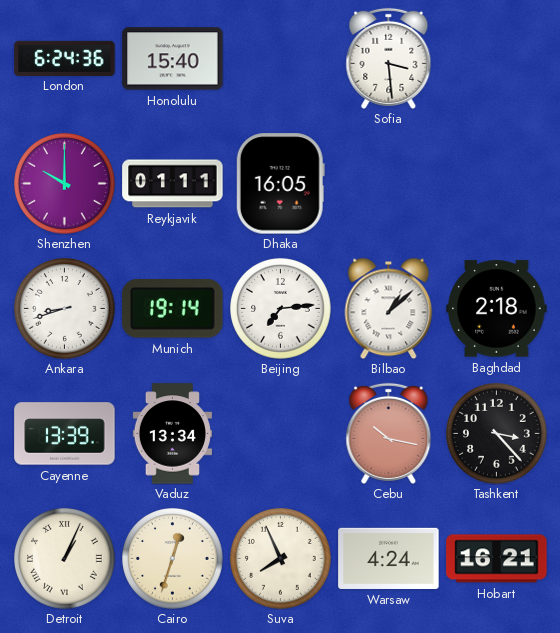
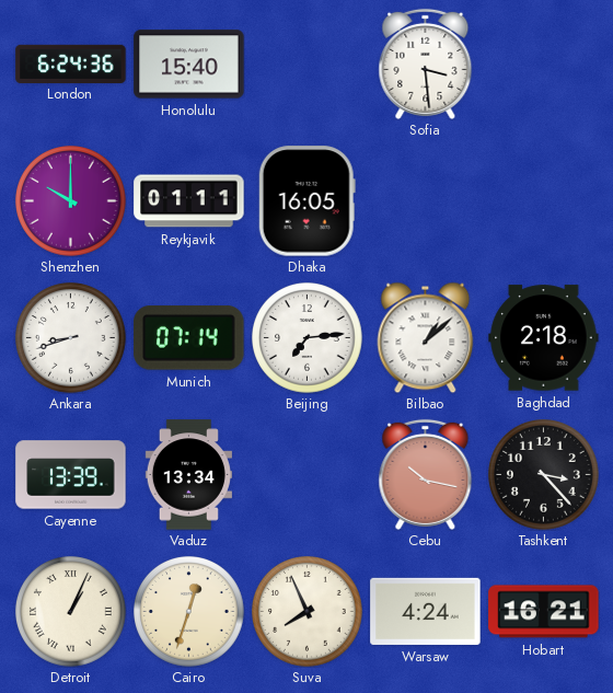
Munich: 19:14 -> 07:14 (189, 338)
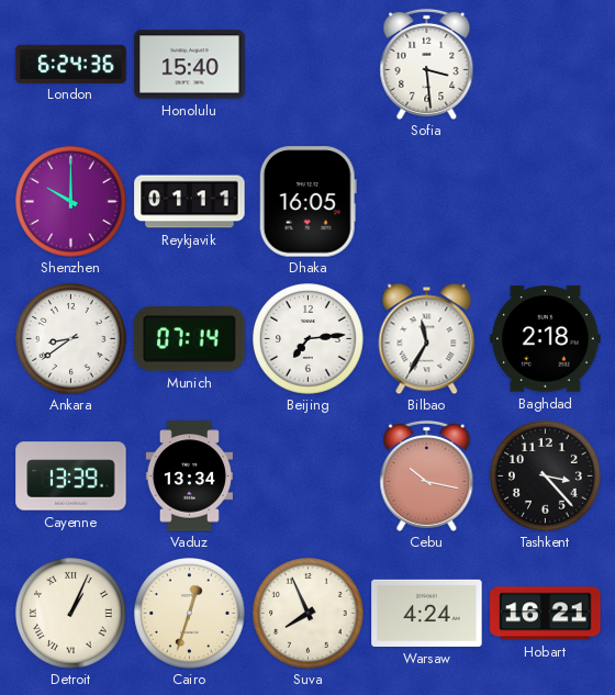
Ankara: 8:42 -> 8:39 (71, 339)
Bilbao: 1:08 -> 11:35 (427, 338)
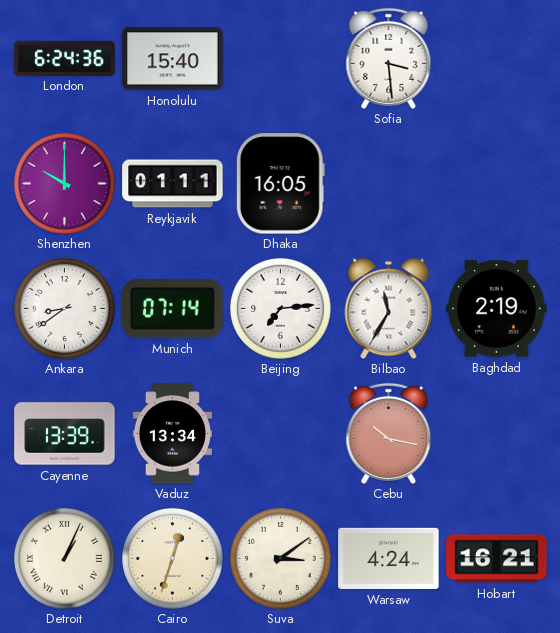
Baghdad: 2:18 -> 2:19 (497, 309)
Tashkent: 3:23 -> none (546, 477)
Suva: 7:56 -> 3:09 (281, 559)
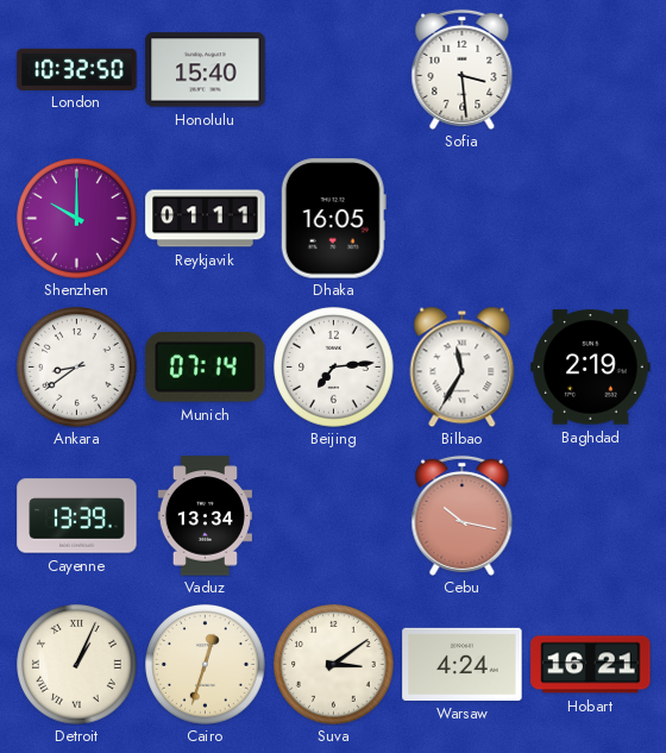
London: 6:24 -> 10:32 (77, 69)
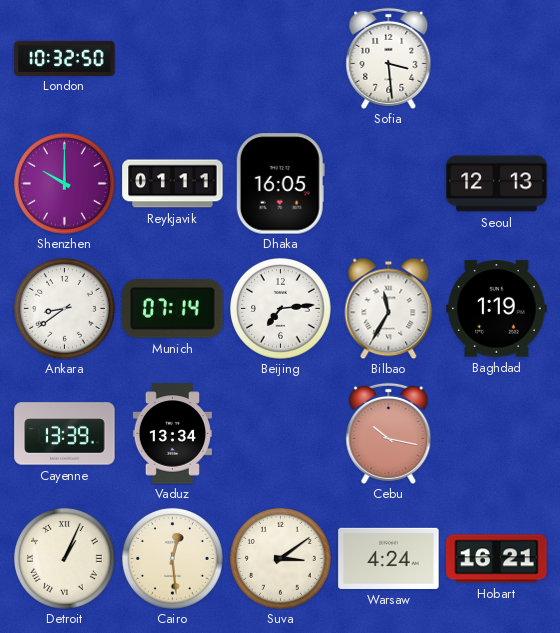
Honolulu: 15:40 -> none (206, 70)
Seoul: none -> 12:13 (497, 184)
Baghdad: 2:19 -> 1:19 (497, 309)
Cairo: 12:33 -> 12:29 (173, 559)
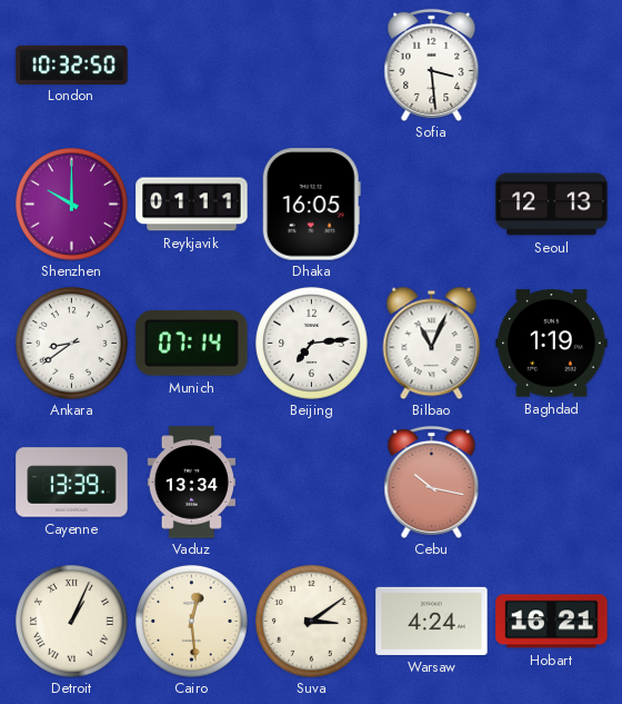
Bilbao: 11:35 -> 11:04 (432, 343)
